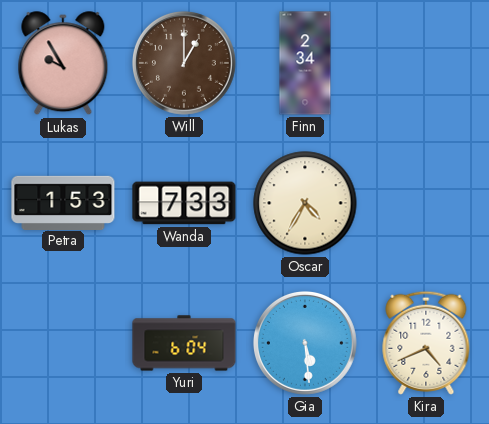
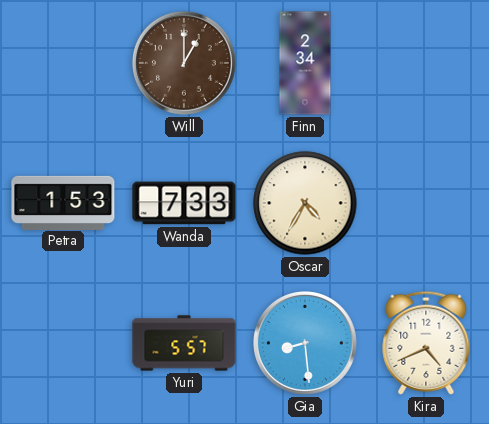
Lukas: 9:55 -> none (63, 64)
Yuri: 6:04 -> 5:57 (184, 343)
Gia: 5:29 -> 8:29 (305, 343)
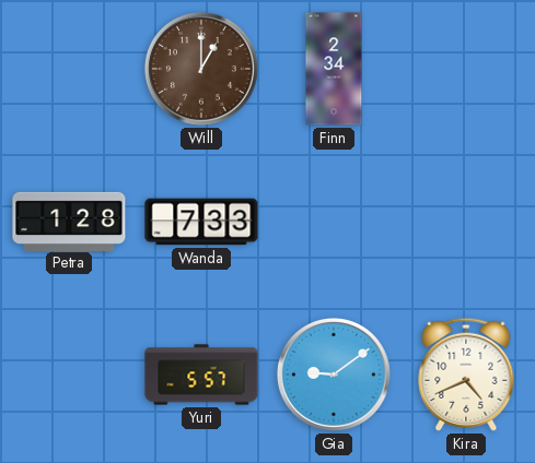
Petra: 1:53 -> 1:28 (69, 221)
Oscar: 4:35 -> none (305, 203)
Gia: 8:29 -> 9:09 (334, 375)
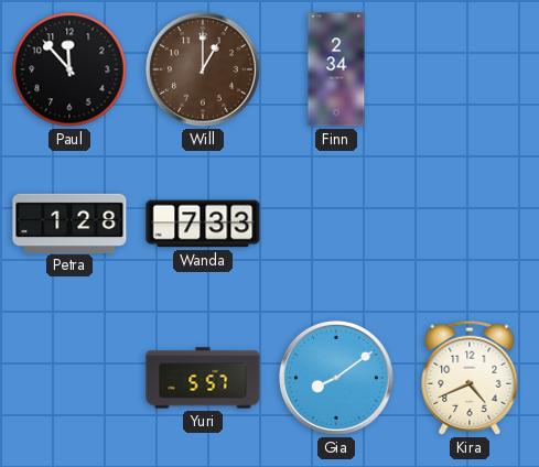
Paul: none -> 11:53 (69, 69)
Gia: 9:09 -> 8:09 (336, 378)
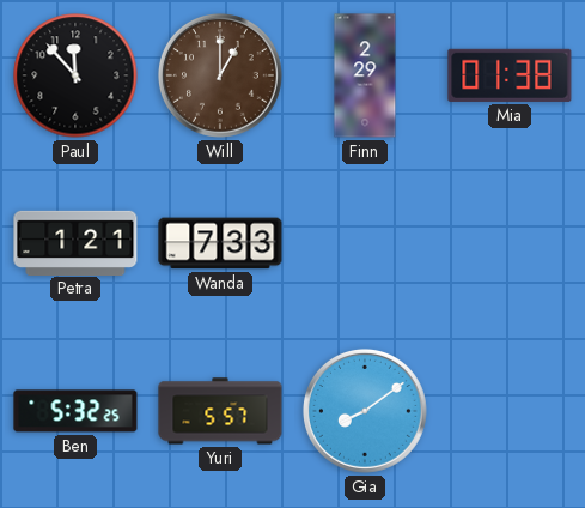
Finn: 2:34 -> 2:29 (365, 75)
Mia: none -> 01:38 (510, 75)
Petra: 1:28 -> 1:21 (75, 242)
Ben: none -> 5:32 (75, 411)
Kira: 4:41 -> none (470, 378)
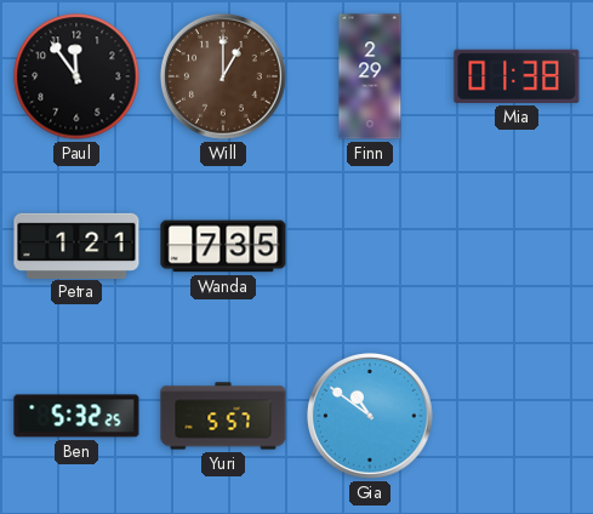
Paul: 11:53 -> 11:54 (76, 76)
Wanda: 7:33 -> 7:35 (223, 246)
Gia: 8:09 -> 10:51 (370, 416)
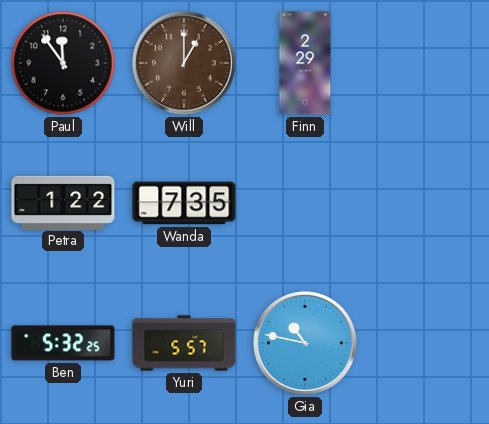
Mia: 01:38 -> none (517, 76)
Petra: 1:21 -> 1:22 (63, 202)
Gia: 10:51 -> 10:47 (305, 343)
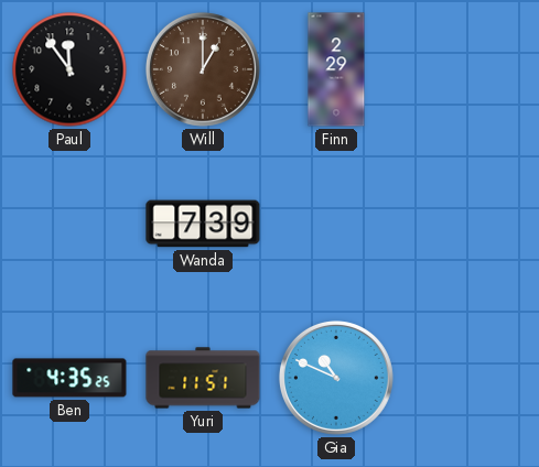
Petra: 1:22 -> none (63, 202)
Wanda: 7:35 -> 7:39 (203, 224)
Ben: 5:32 -> 4:35 (69, 378)
Yuri: 5:57 -> 11:51 (203, 378)
Gia: 10:47 -> 10:49 (336, 378)
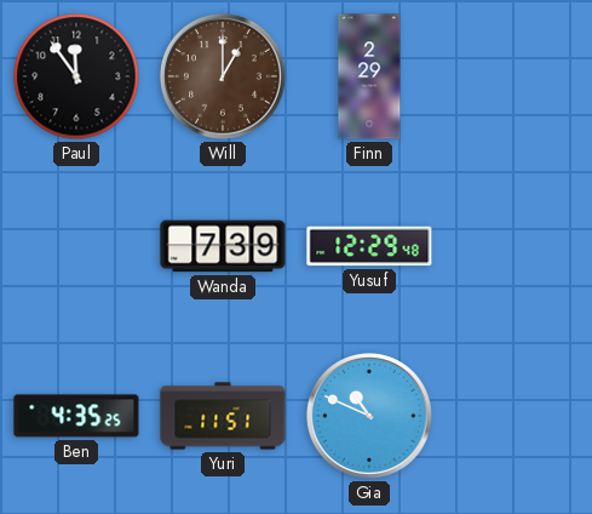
Yusuf: none -> 12:29 (369, 246)
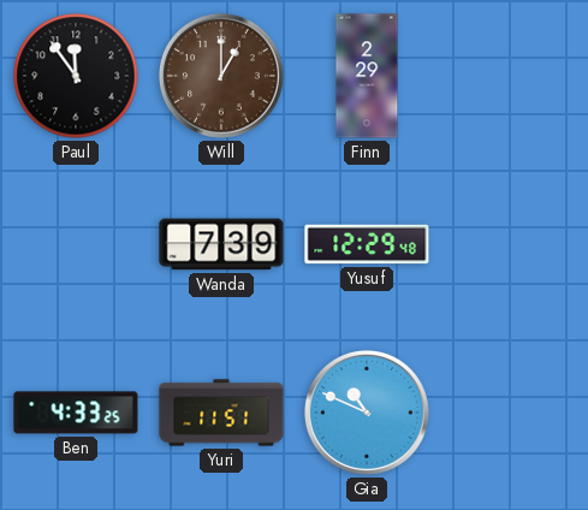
Ben: 4:35 -> 4:33 (76, 413)
